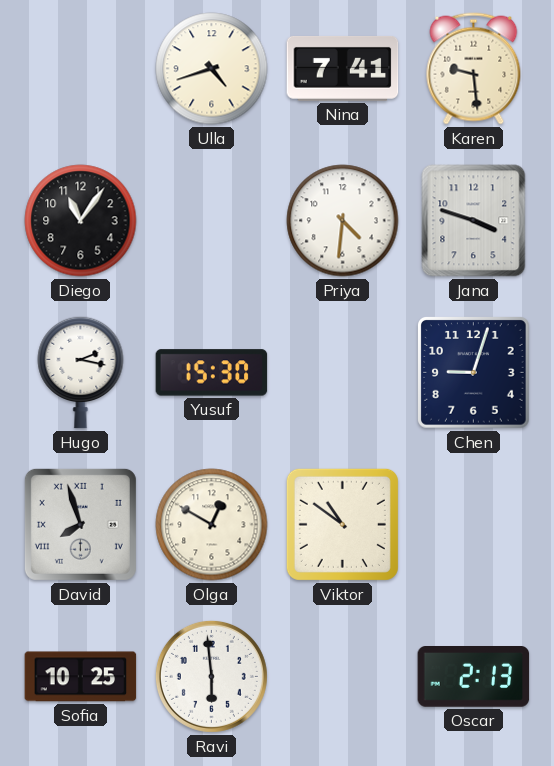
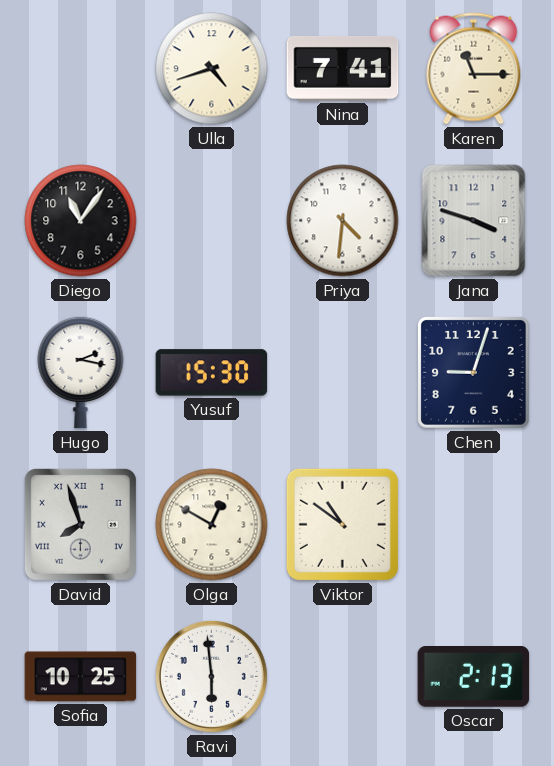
Karen: 9:29 -> 11:15 (474, 69)
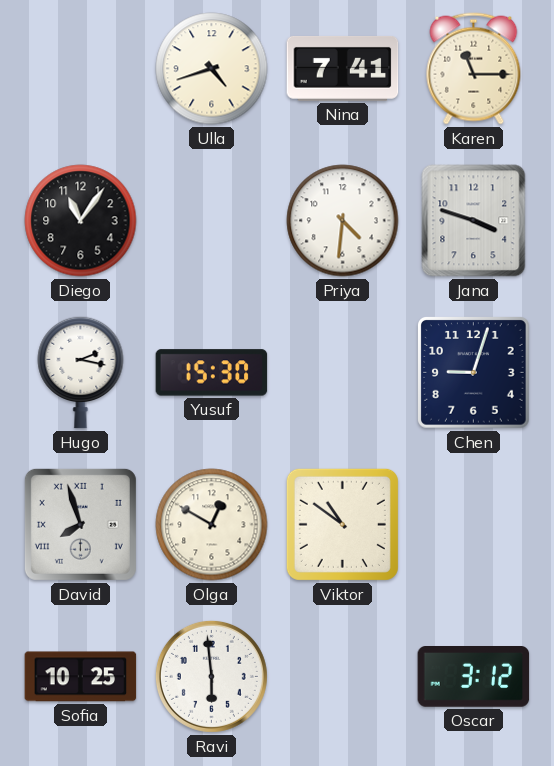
Oscar: 2:13 -> 3:12 (474, 677)
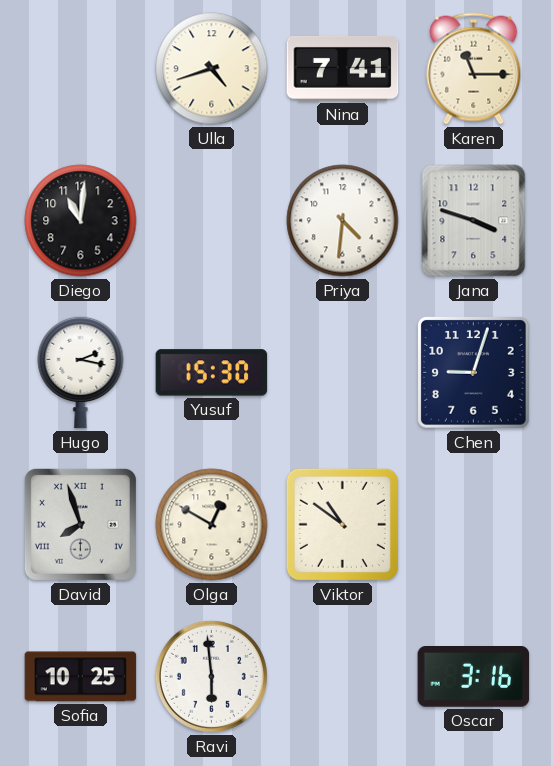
Diego: 11:06 -> 11:01 (81, 221)
Oscar: 3:12 -> 3:16 (474, 677)
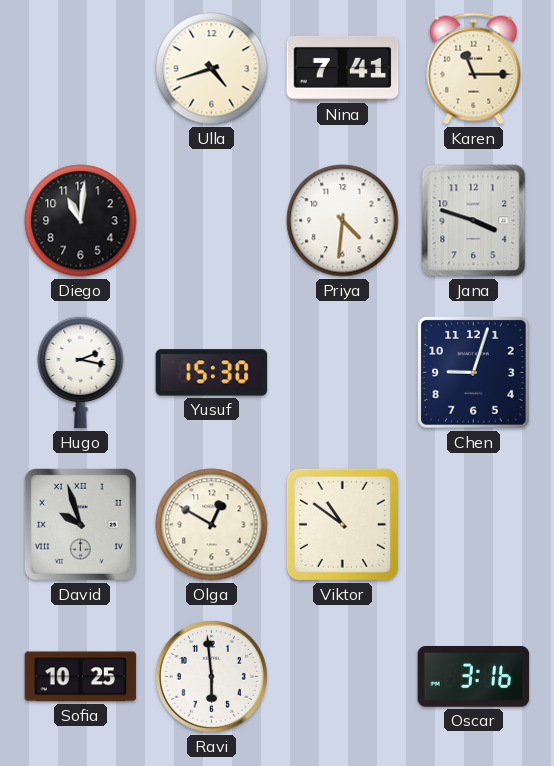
David: 7:57 -> 9:57 (80, 524)
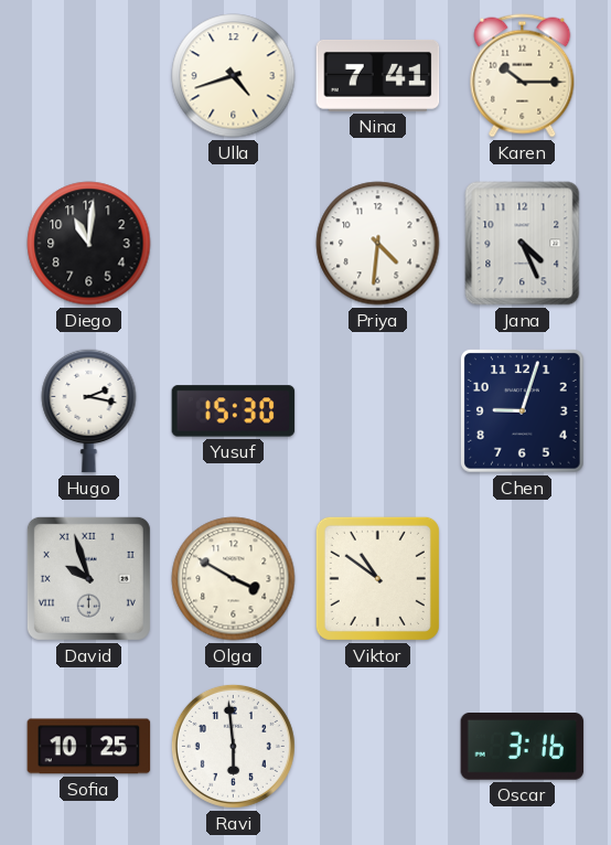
Karen: 11:15 -> 10:15 (523, 76)
Jana: 3:48 -> 4:26 (523, 244)
Olga: 12:50 -> 3:50 (234, 579)
